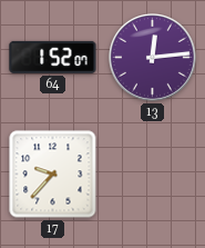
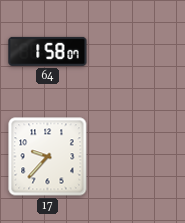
64: 1:52 -> 1:58 (48, 51)
13: 12:14 -> none (153, 58)
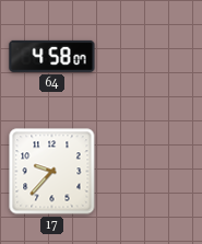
64: 1:58 -> 4:58 (52, 56)
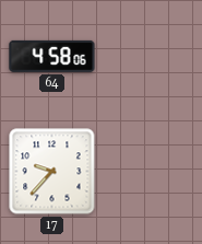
64: 4:58:07 -> 4:58:06 (52, 56)
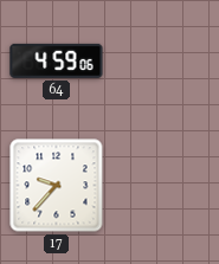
64: 4:58 -> 4:59 (57, 60)
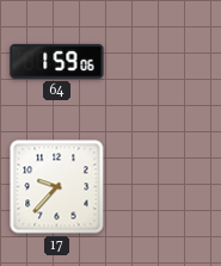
64: 4:59 -> 1:59 (57, 61)
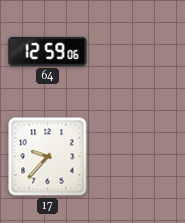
64: 1:59 -> 12:59 (48, 51)
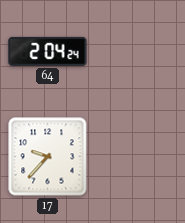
64: 12:59 -> 2:04 (48, 51)
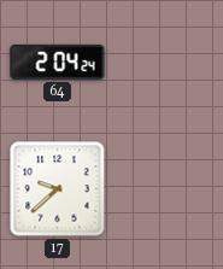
17: 9:37 -> 9:38 (58, 189)
